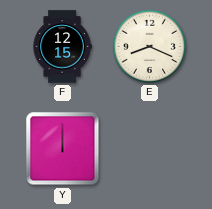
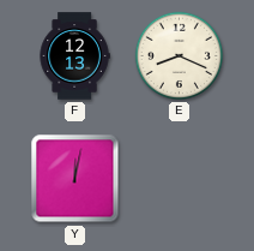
F: 12:15 -> 12:13 (74, 56)
Y: 12:00 -> 12:02 (75, 179)
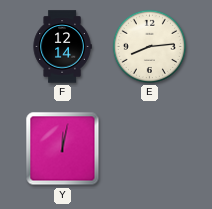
F: 12:13 -> 12:14 (62, 47)
E: 8:19 -> 8:14 (149, 46)
